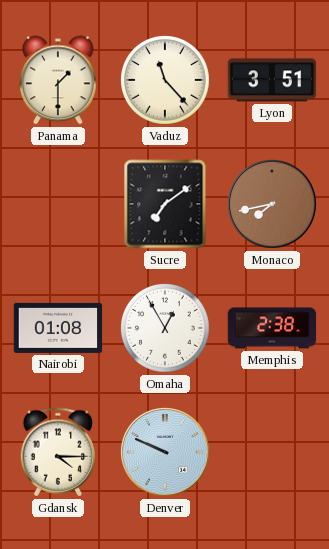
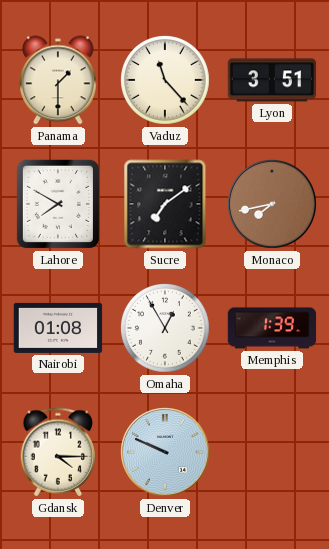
Lahore: none -> 7:50 (58, 204)
Memphis: 2:38 -> 1:39 (272, 328)
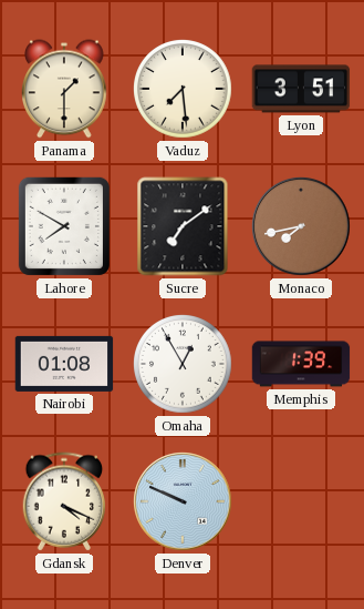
Vaduz: 11:23 -> 7:29 (184, 90)
Gdansk: 4:15 -> 4:19 (64, 501)
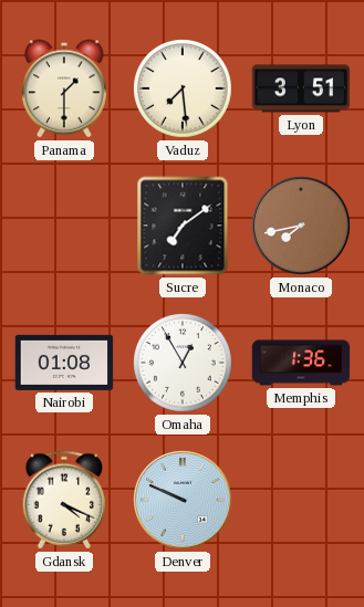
Lahore: 7:50 -> none (64, 226)
Memphis: 1:39 -> 1:36 (301, 363)
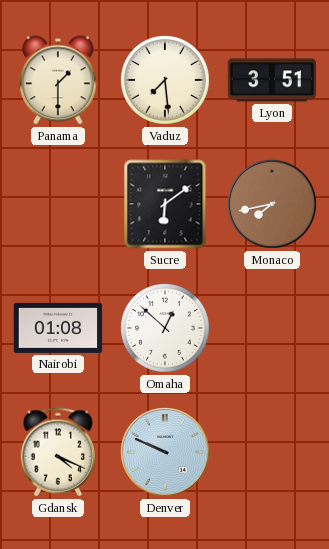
Sucre: 7:09 -> 6:09 (165, 204)
Omaha: 12:55 -> 12:52 (166, 329)
Memphis: 1:36 -> none (301, 363)
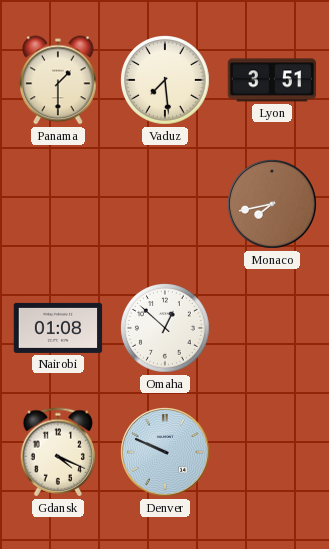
Sucre: 6:09 -> none (165, 204)
